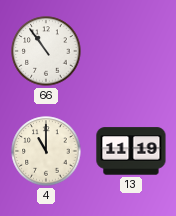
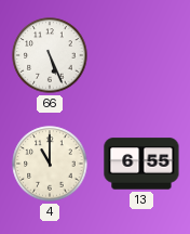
66: 10:54 -> 5:26 (50, 55)
13: 11:19 -> 6:55 (141, 164)
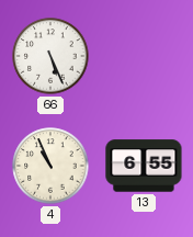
4: 11:00 -> 10:56 (50, 166)
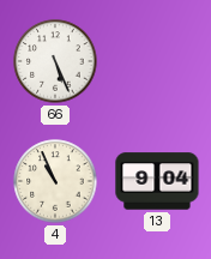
13: 6:55 -> 9:04 (157, 181)
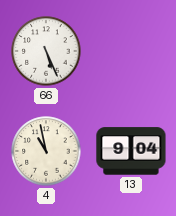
4: 10:56 -> 10:58 (46, 151)
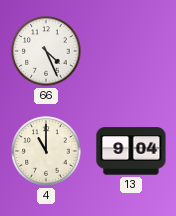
66: 5:26 -> 4:26 (46, 51)
4: 10:58 -> 11:00 (46, 151)
